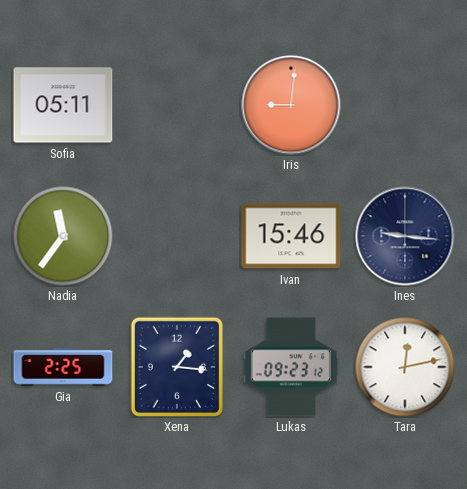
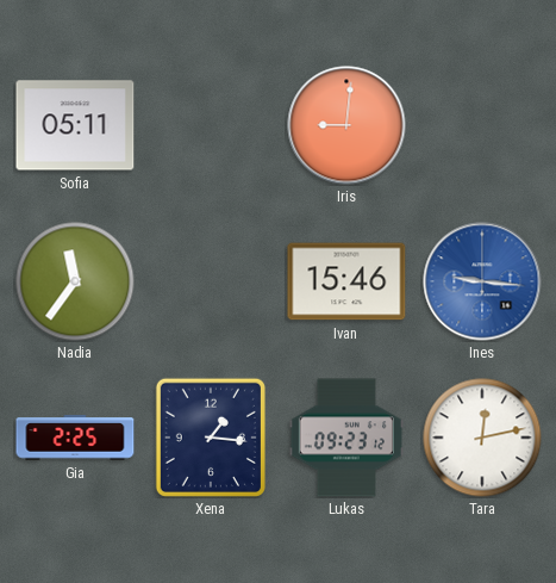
Ines dial: navy -> blue (482, 281)
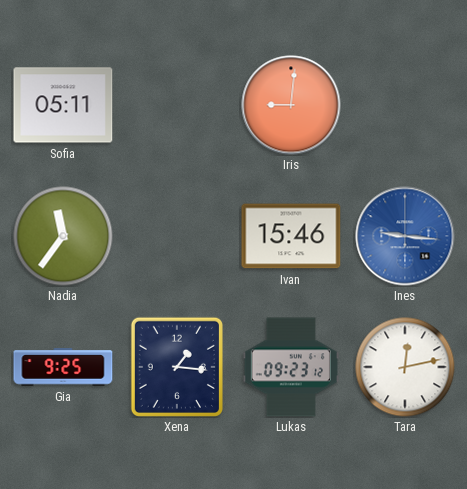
Gia: 2:25 -> 9:25 (63, 367)
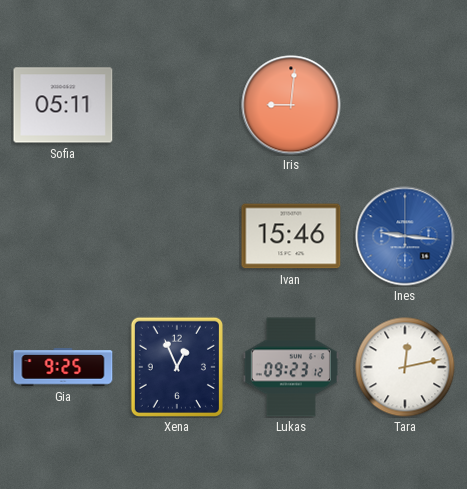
Nadia: 11:36 -> none (63, 236)
Xena: 1:16 -> 12:56 (177, 367)
